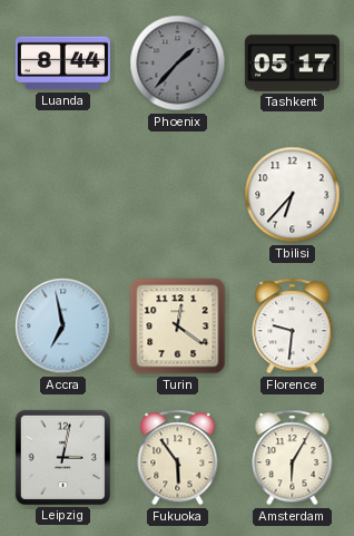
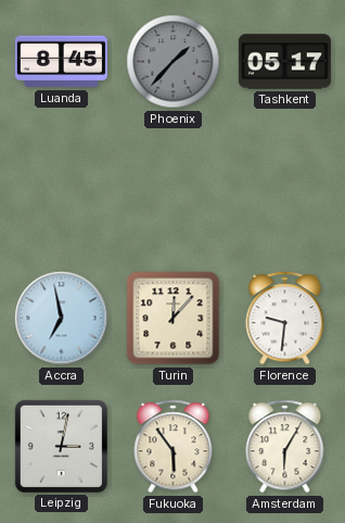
Luanda: 8:44 -> 8:45 (61, 62)
Tbilisi: 6:37 -> none (293, 195)
Turin: 12:21 -> 12:07 (174, 319)
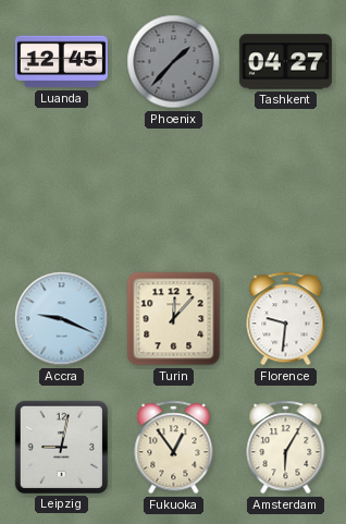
Luanda: 8:45 -> 12:45 (61, 62)
Tashkent: 05:17 -> 04:27 (285, 62)
Accra: 6:58 -> 9:19 (62, 319)
Leipzig: 3:02 -> 9:02 (61, 447)
Fukuoka: 5:54 -> 12:54 (174, 448)
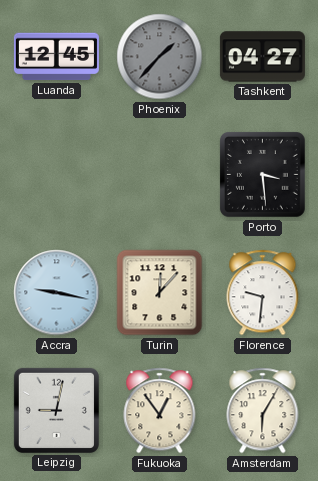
Porto: none -> 3:29 (263, 175)
Accra: 9:19 -> 9:17 (57, 293)
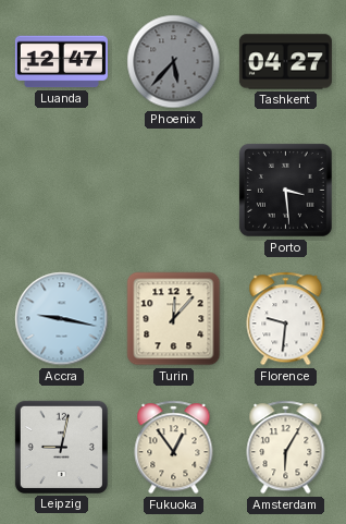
Luanda: 12:45 -> 12:47 (61, 62)
Phoenix: 1:37 -> 5:37 (174, 62)
